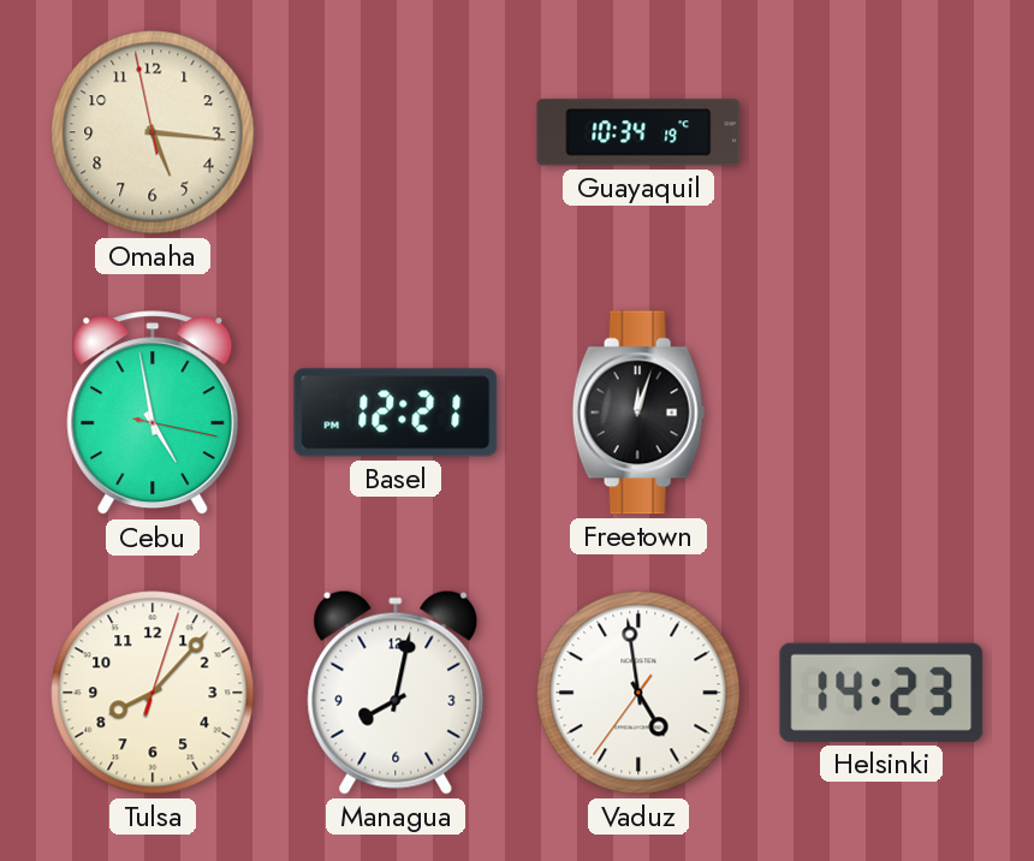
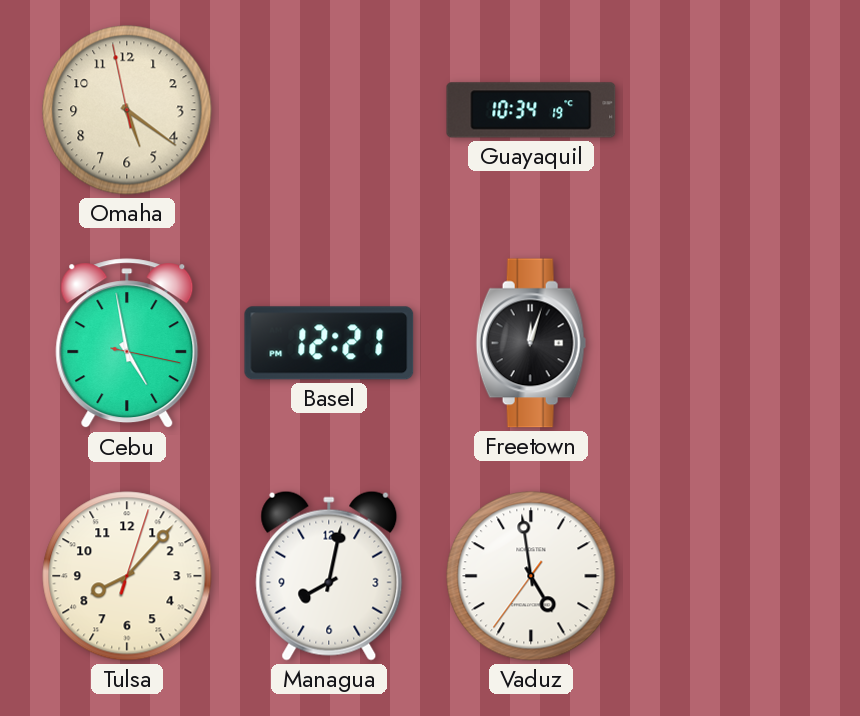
Omaha: 5:15 -> 5:20 (127, 110)
Helsinki: 14:23 -> none (881, 693)
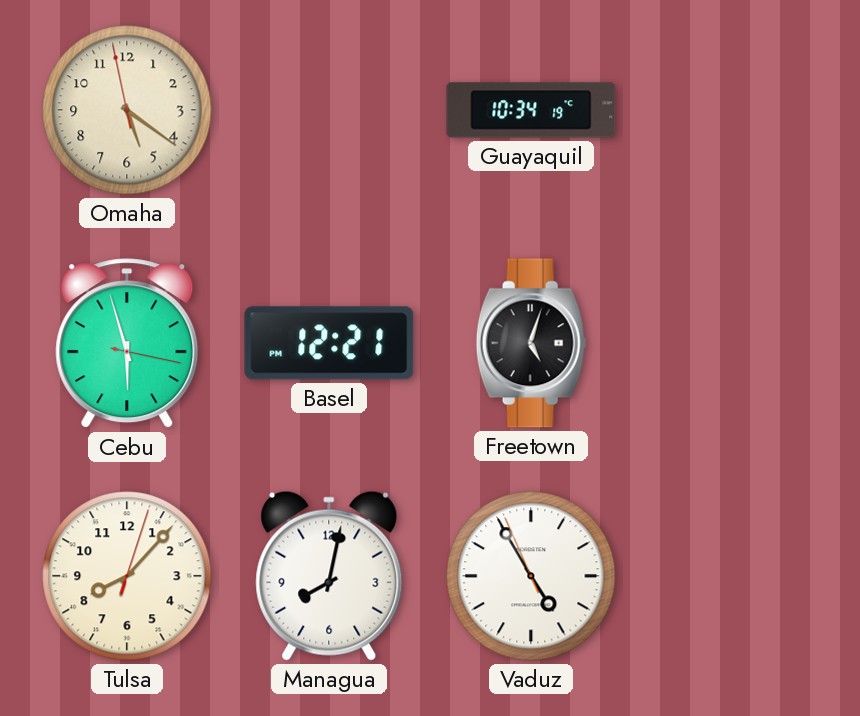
Cebu: 4:58 -> 5:57 (127, 344)
Freetown: 12:03 -> 5:03 (531, 343)
Vaduz: 4:58 -> 4:54 (531, 576)
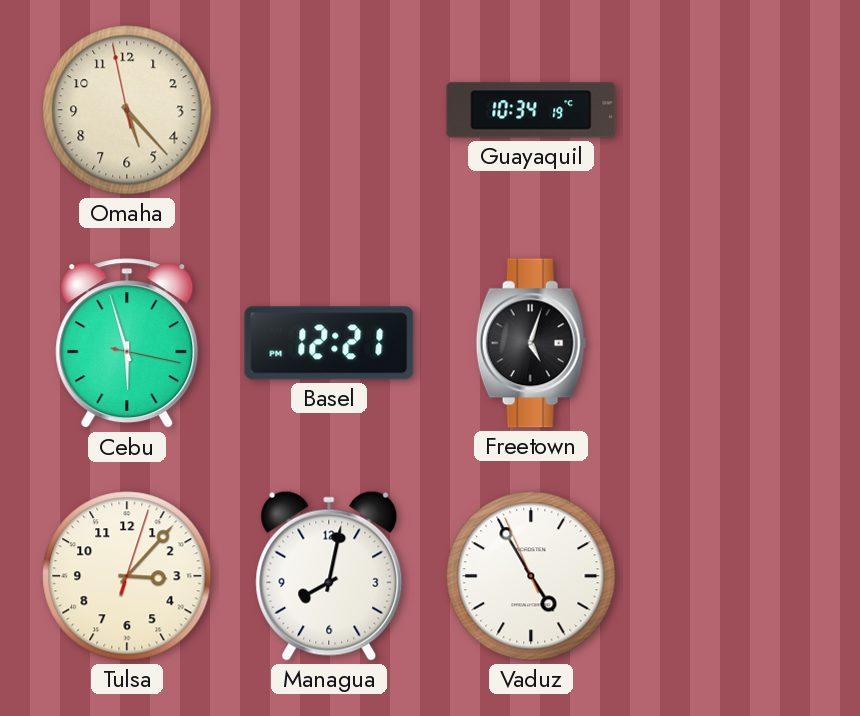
Omaha: 5:20 -> 5:22 (127, 110)
Tulsa: 8:07 -> 3:07 (127, 576)
